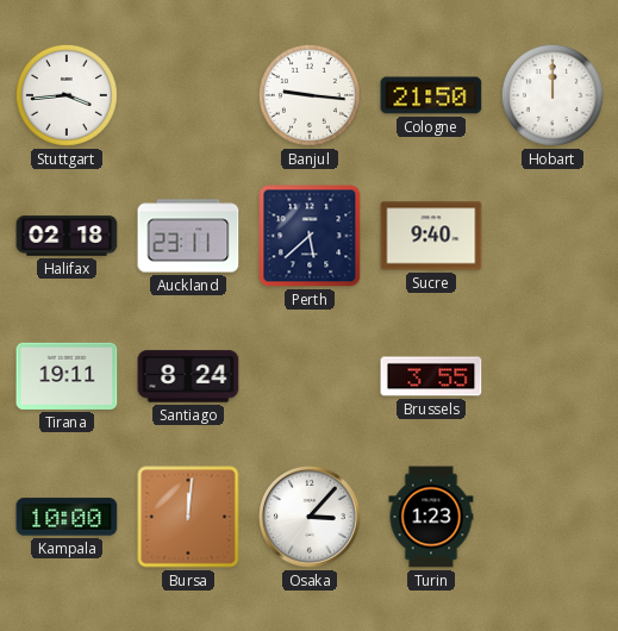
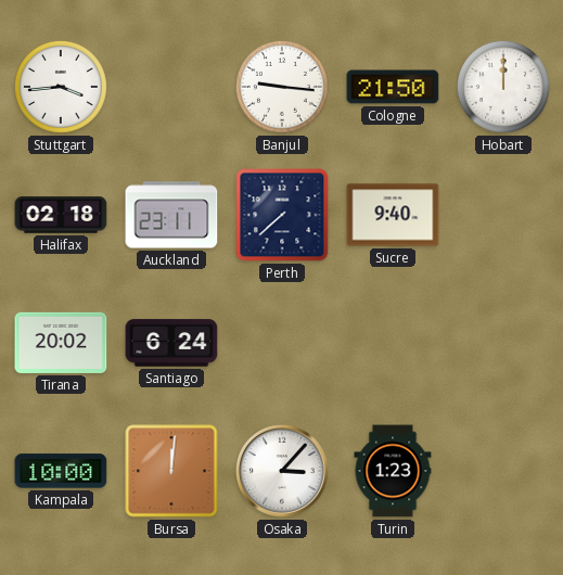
Perth: 5:38 -> 7:38 (282, 215)
Tirana: 19:11 -> 20:02 (61, 343)
Santiago: 8:24 -> 6:24 (171, 343)
Brussels: 3:55 -> none (431, 376)
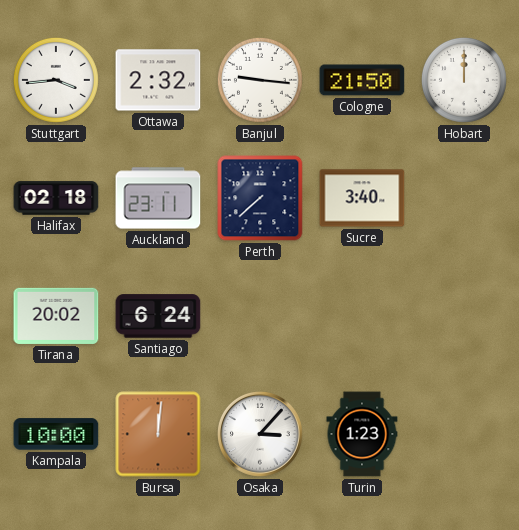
Ottawa: none -> 2:32 (158, 80)
Sucre: 9:40 -> 3:40 (362, 198)
